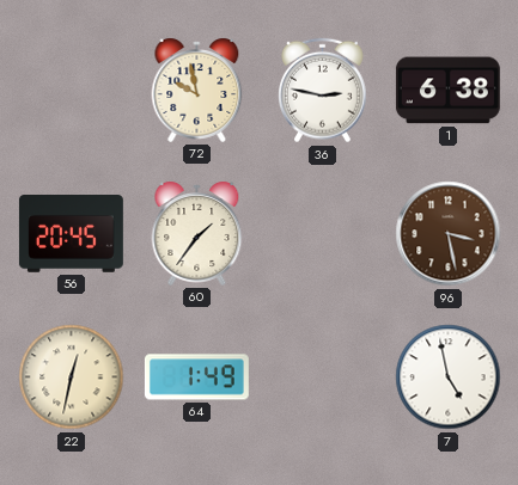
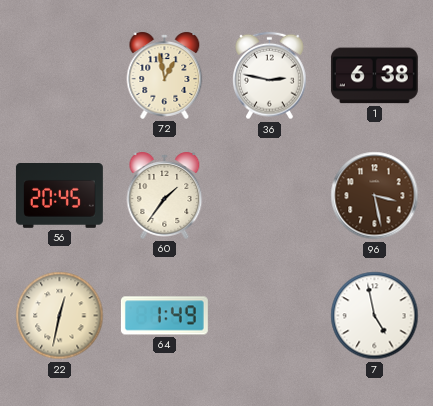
72: 9:58 -> 12:58 (165, 75)
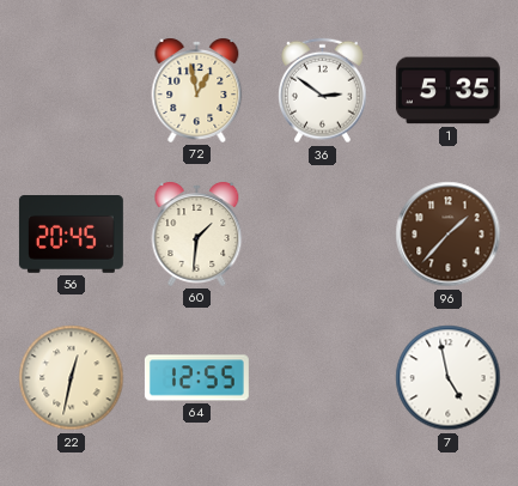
36: 2:47 -> 2:51 (323, 91)
1: 6:38 -> 5:35 (447, 91)
60: 1:36 -> 1:31 (197, 233)
96: 3:28 -> 1:37 (449, 235)
64: 1:49 -> 12:55 (196, 378)
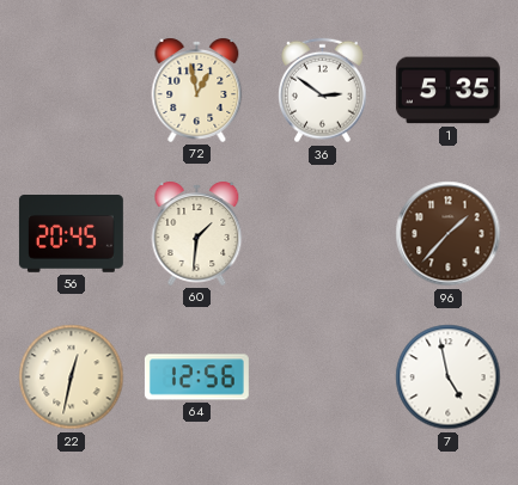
64: 12:55 -> 12:56 (196, 377)
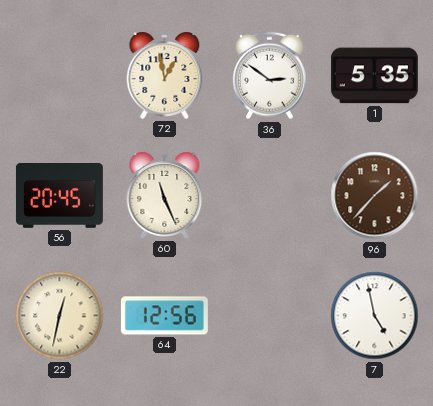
60: 1:31 -> 11:26 (165, 195)
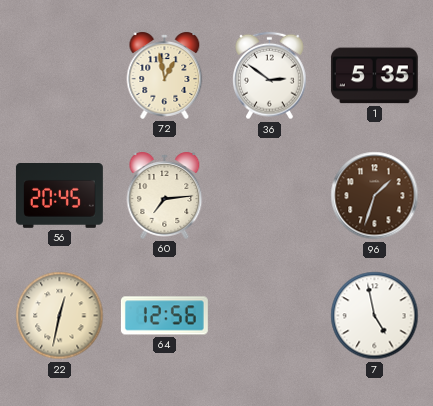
60: 11:26 -> 7:14 (165, 195)
96: 1:37 -> 1:33 (375, 196)
